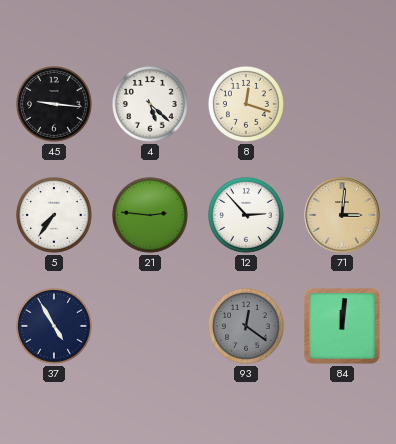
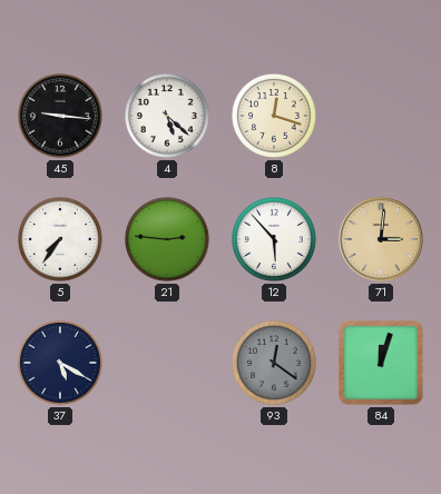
12: 2:53 -> 5:53 (275, 240)
37: 4:55 -> 5:20 (61, 364)
84: 12:01 -> 12:03 (382, 364)
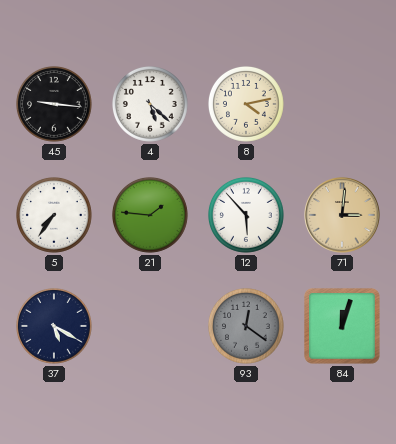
8: 12:18 -> 4:13 (247, 105)
21: 2:46 -> 1:46 (151, 216)
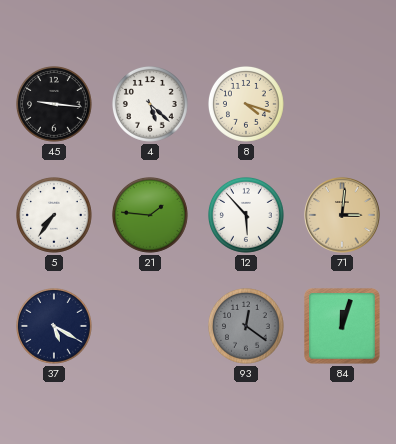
8: 4:13 -> 4:18 (247, 105)
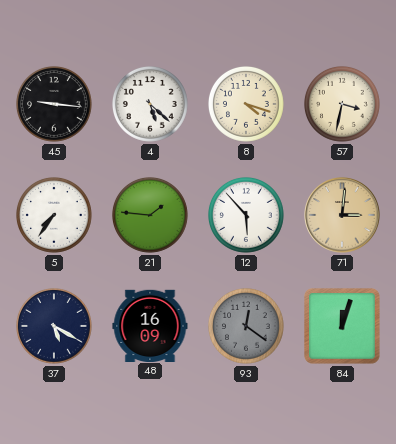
57: none -> 3:32 (343, 105)
48: none -> 16:09 (150, 325)
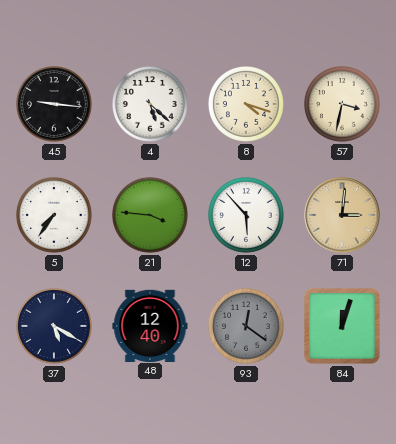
21: 1:46 -> 3:46 (151, 216)
48: 16:09 -> 12:40 (150, 325)
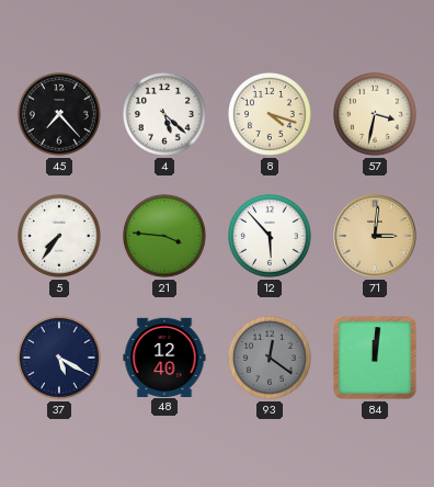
45: 9:16 -> 7:23 (60, 115)
84: 12:03 -> 12:01 (376, 359)
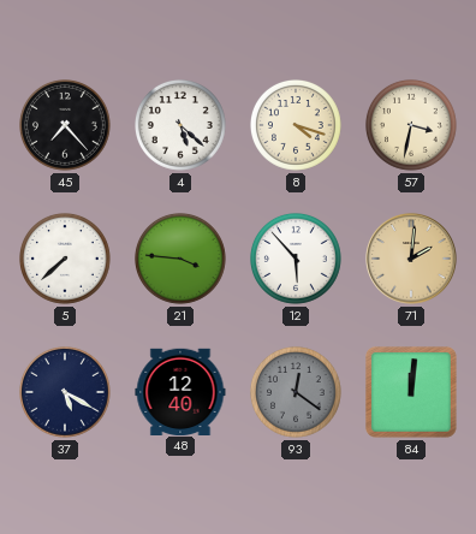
5: 7:36 -> 7:38 (66, 260)
71: 3:01 -> 2:01 (411, 259)
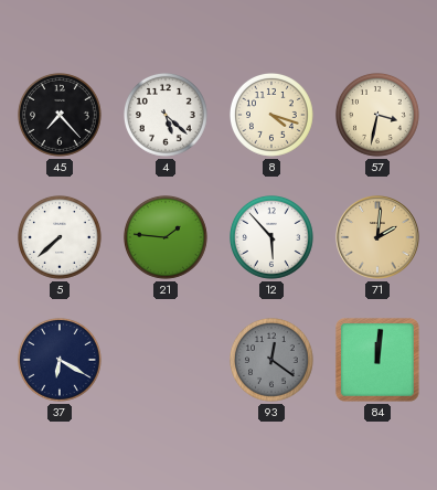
21: 3:46 -> 1:46 (167, 238)
37: 5:20 -> 6:20 (61, 361)
48: 12:40 -> none (180, 391)
